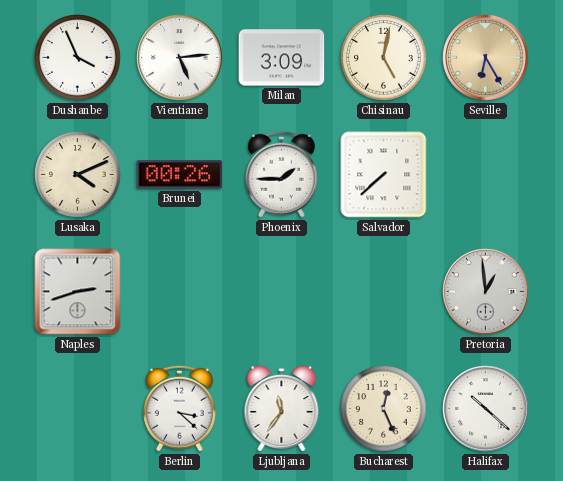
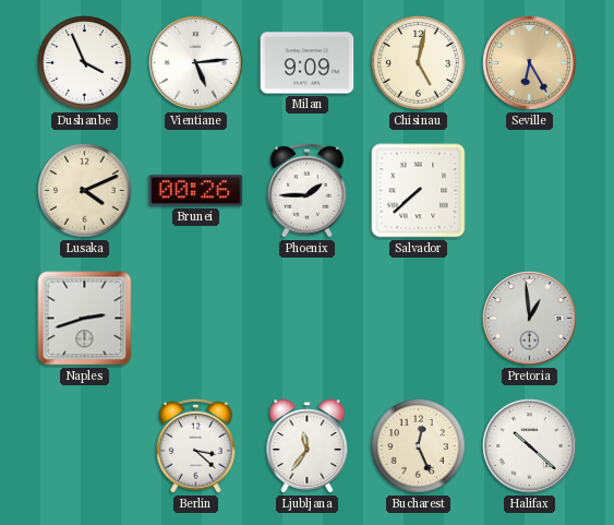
Milan: 3:09 -> 9:09 (308, 63)
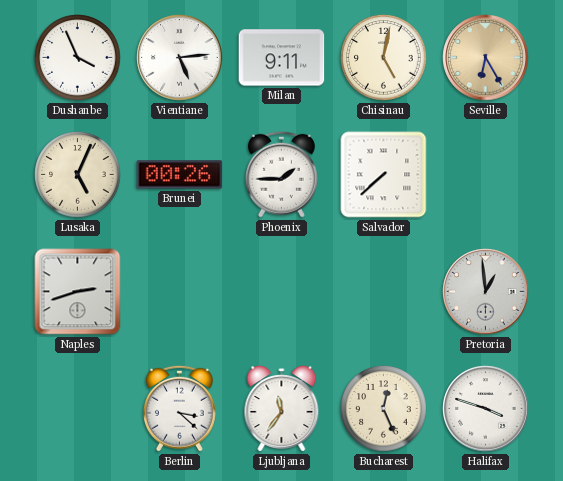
Milan: 9:09 -> 9:11 (282, 58)
Lusaka: 4:11 -> 5:04 (78, 175)
Halifax: 10:22 -> 3:48 (486, 409)
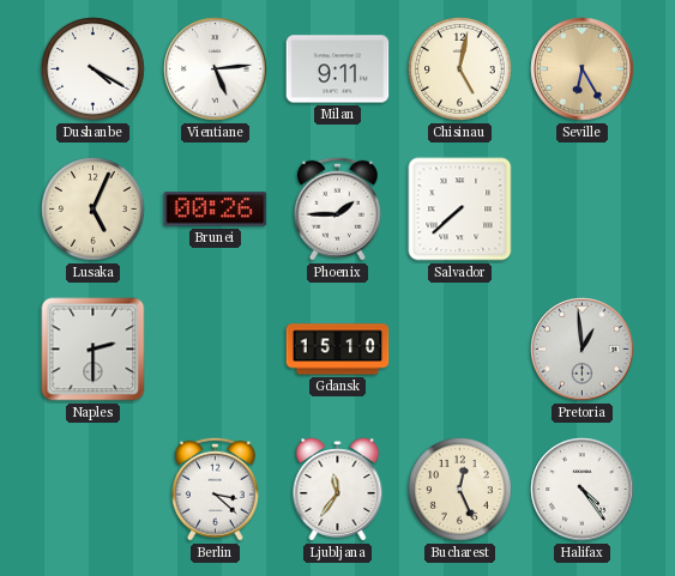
Dushanbe: 3:56 -> 4:20 (94, 69)
Naples: 2:42 -> 2:30 (94, 350)
Gdansk: none -> 15:10 (338, 350)
Halifax: 3:48 -> 4:24 (583, 490)
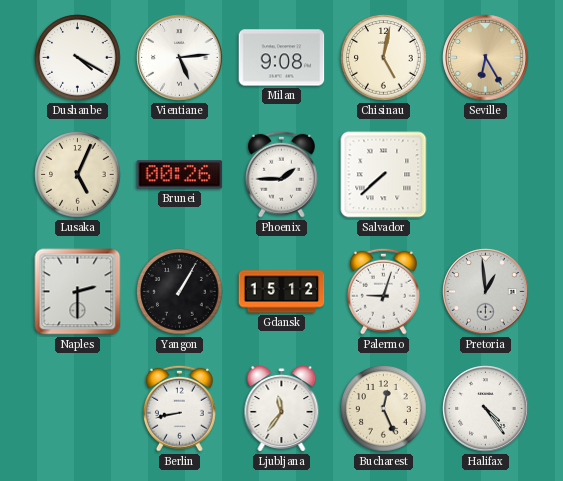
Milan: 9:11 -> 9:08 (282, 58)
Yangon: none -> 1:05 (180, 292)
Gdansk: 15:10 -> 15:12 (282, 292)
Palermo: none -> 9:03 (383, 291)
Berlin: 3:22 -> 8:43 (179, 408)
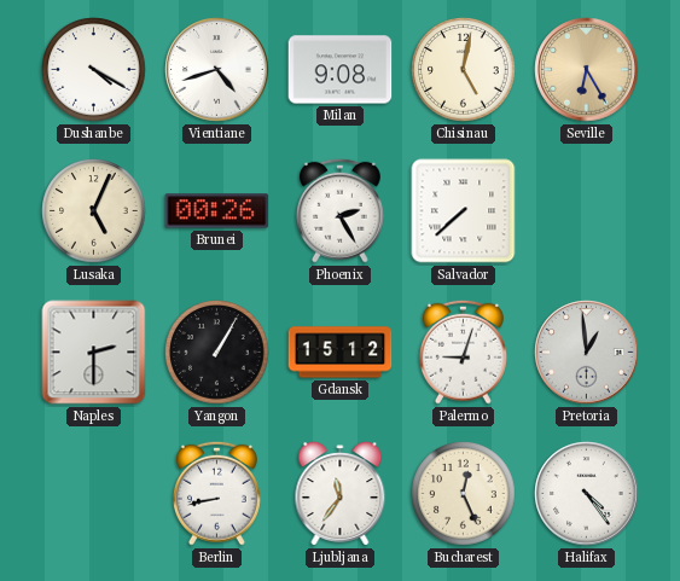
Vientiane: 5:14 -> 4:42 (217, 70)
Phoenix: 1:45 -> 2:25 (339, 210)
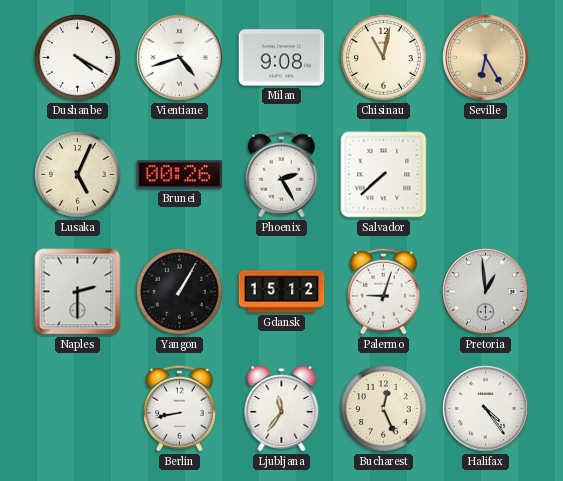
Chisinau: 5:02 -> 11:02 (384, 58)
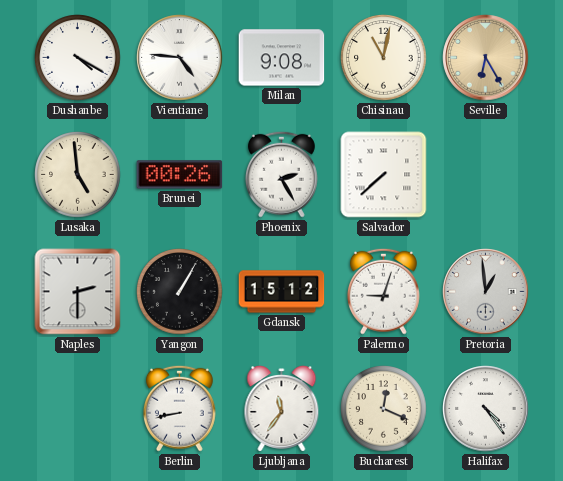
Vientiane: 4:42 -> 4:46 (180, 58)
Lusaka: 5:04 -> 4:59 (78, 175)
Bucharest: 12:26 -> 12:19 (384, 409)
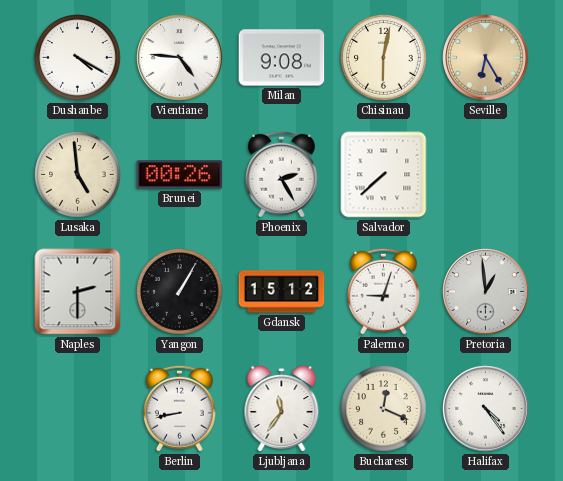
Chisinau: 11:02 -> 6:02 (384, 58)
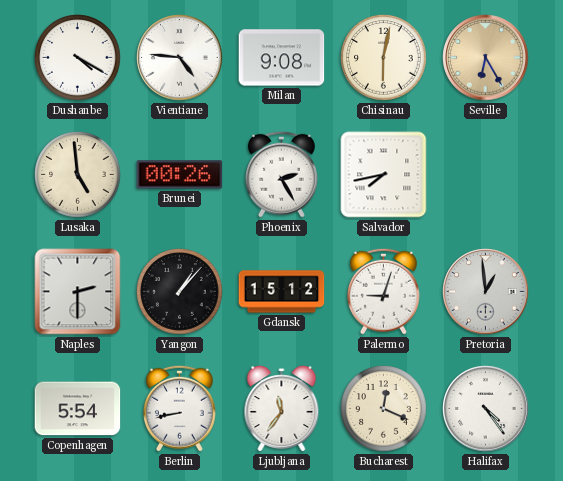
Salvador: 7:38 -> 7:43 (384, 175)
Yangon: 1:05 -> 1:07 (180, 292)
Copenhagen: none -> 5:54 (78, 409)
